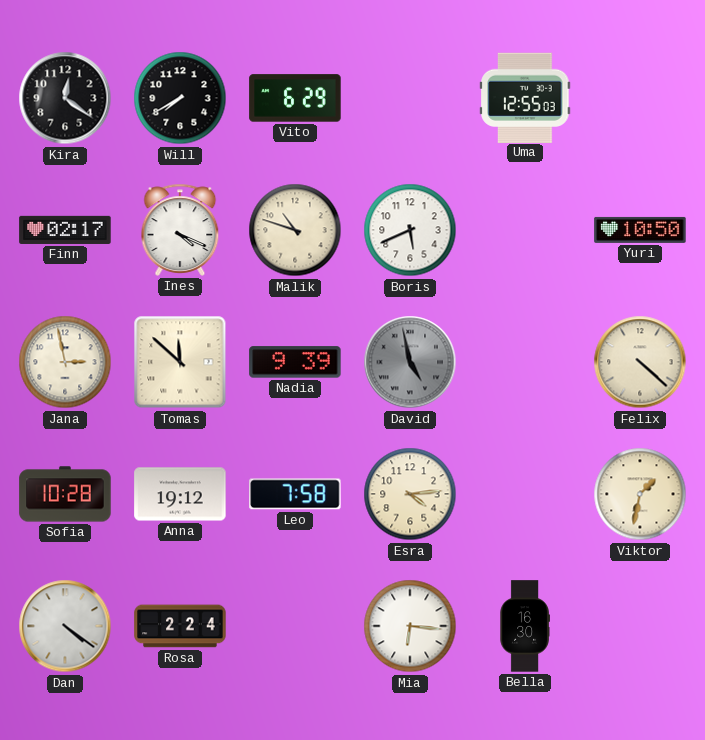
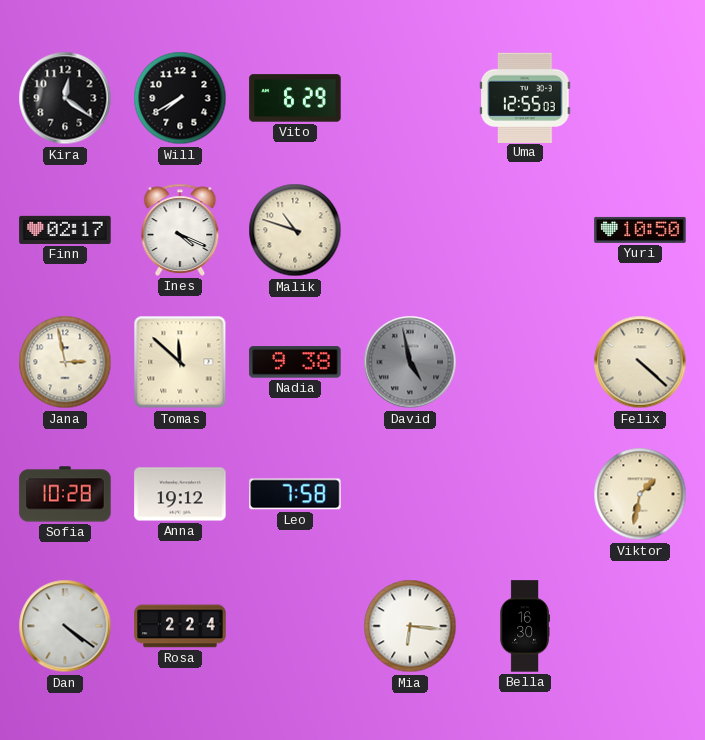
Boris: 5:41 -> none (410, 230)
Nadia: 9:39 -> 9:38 (295, 362)
Esra: 4:14 -> none (410, 494)
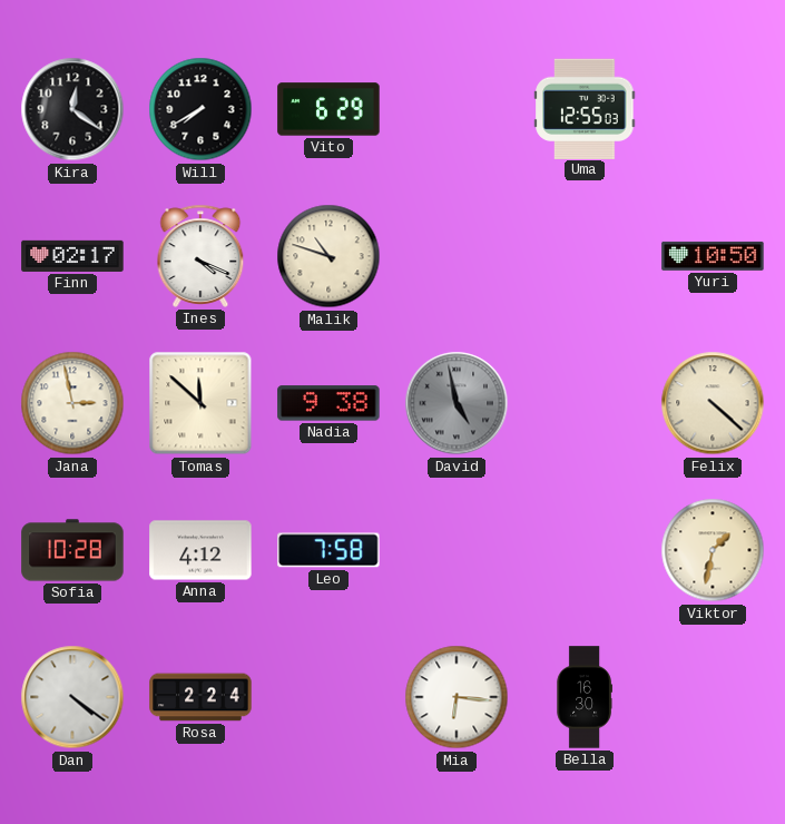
Anna: 19:12 -> 4:12 (200, 550)
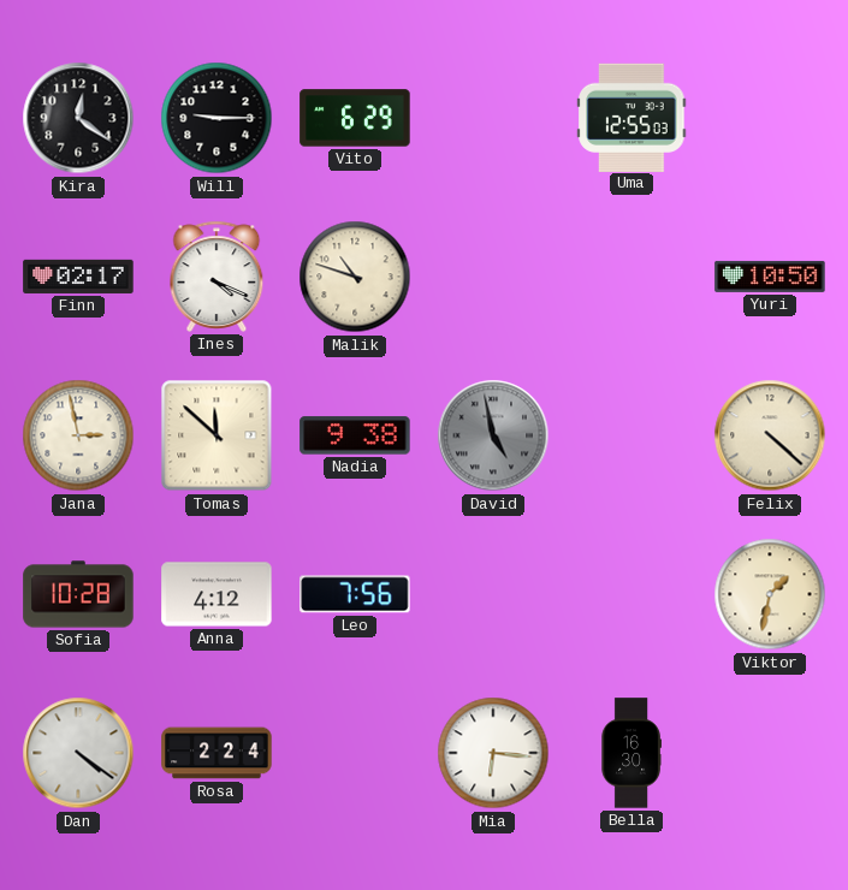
Will: 7:40 -> 9:15 (217, 118)
Leo: 7:58 -> 7:56 (355, 594)
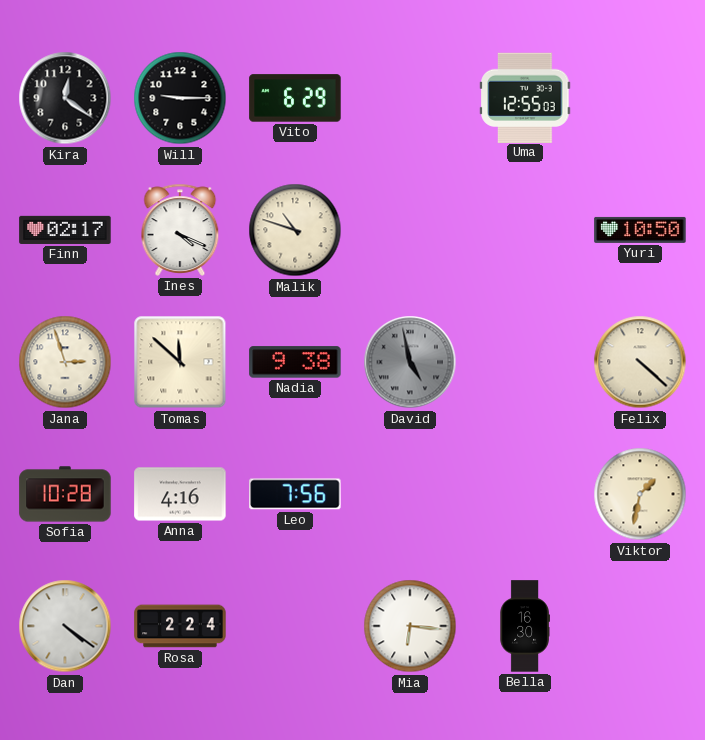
Jana: 2:58 -> 2:57 (65, 362)
Anna: 4:12 -> 4:16 (180, 494)
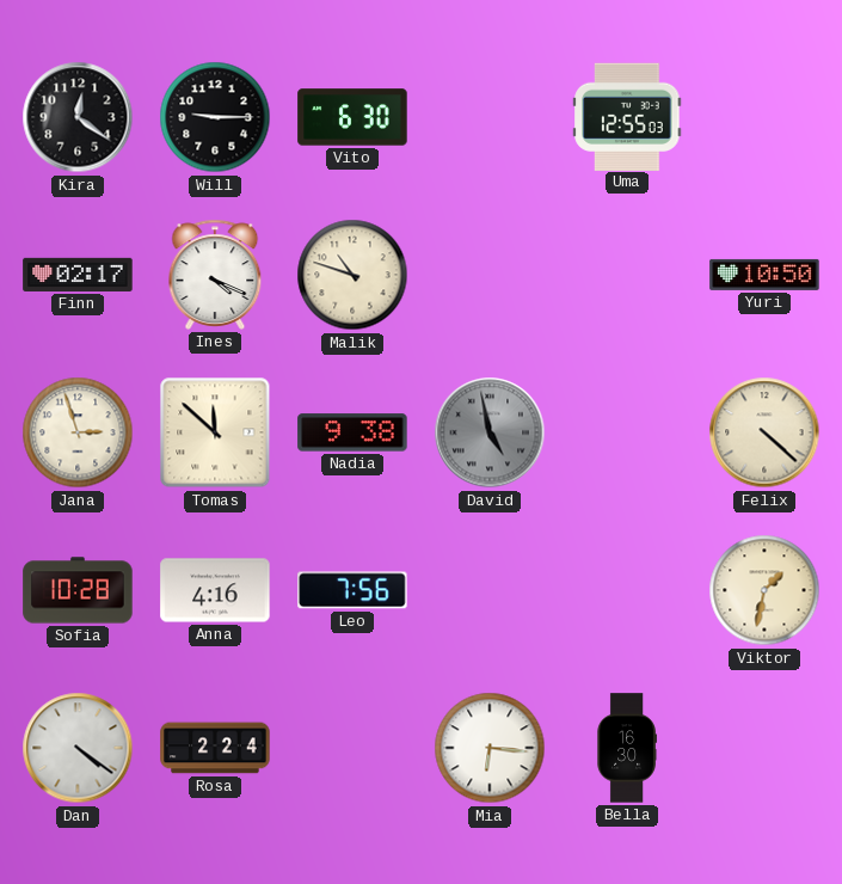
Vito: 6:29 -> 6:30 (352, 117)
